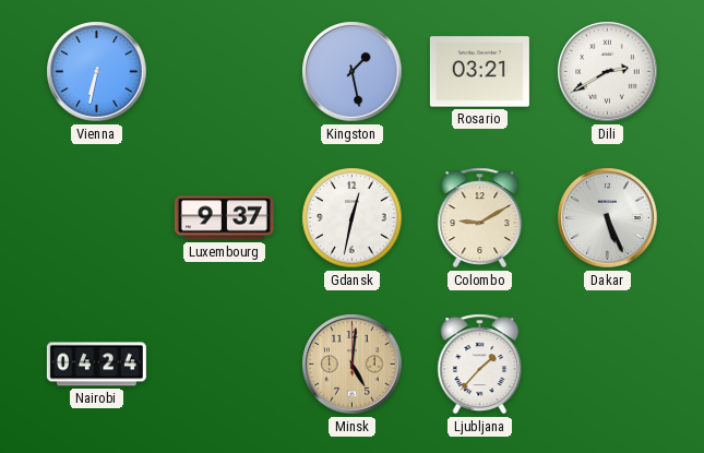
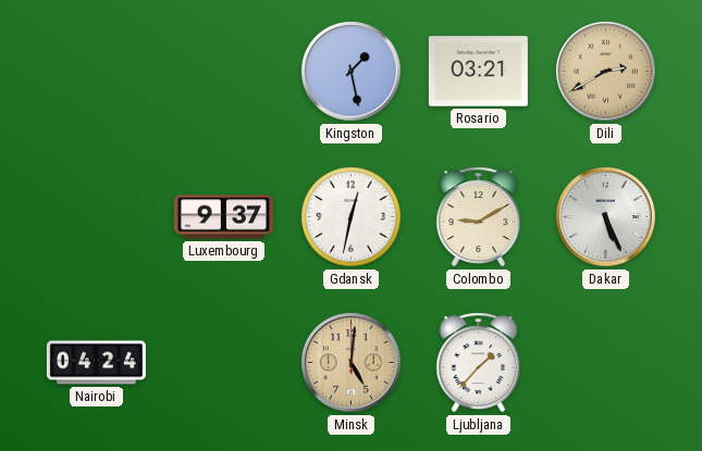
Vienna: 6:32 -> none (97, 72)
Dili dial: white -> champagne (606, 72)
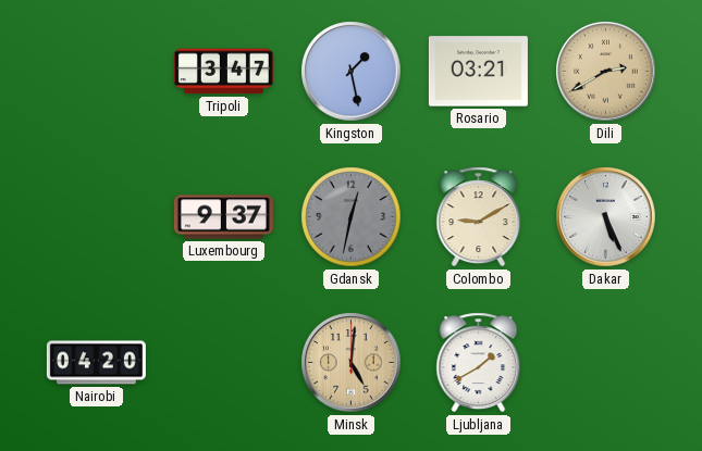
Tripoli: none -> 3:47 (223, 72)
Gdansk dial: white -> grey (352, 217)
Nairobi: 04:24 -> 04:20 (96, 363)
Ljubljana: 1:37 -> 1:40 (479, 363)
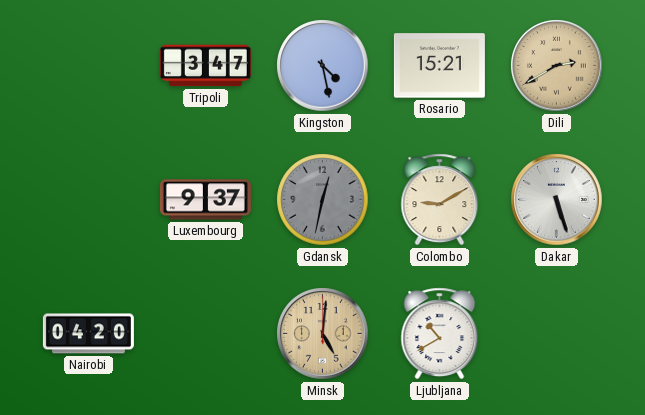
Kingston: 1:28 -> 4:28 (323, 66)
Rosario: 03:21 -> 15:21 (439, 66)
Dakar: 5:26 -> 5:27 (557, 200)
Ljubljana: 1:40 -> 10:40 (440, 334)
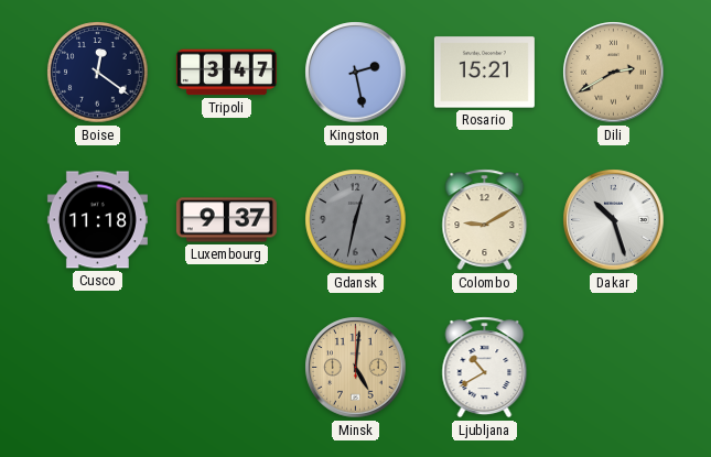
Boise: none -> 12:21 (98, 73)
Kingston: 4:28 -> 2:28 (356, 73)
Cusco: none -> 11:18 (97, 220)
Dakar: 5:27 -> 10:27 (614, 220)
Nairobi: 04:20 -> none (88, 334)
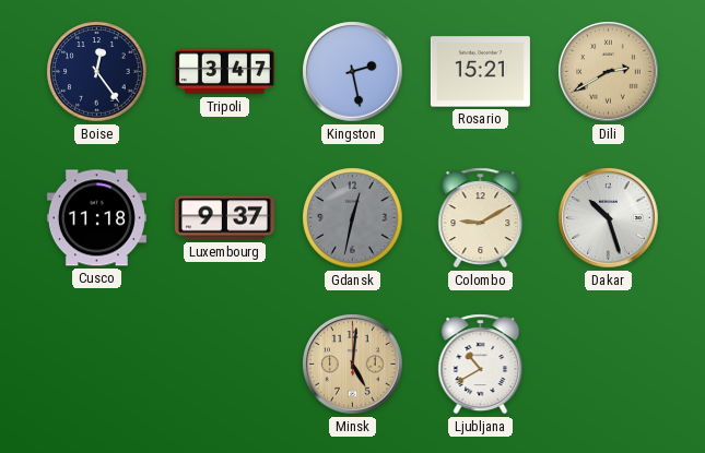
Boise: 12:21 -> 12:24 (97, 72)
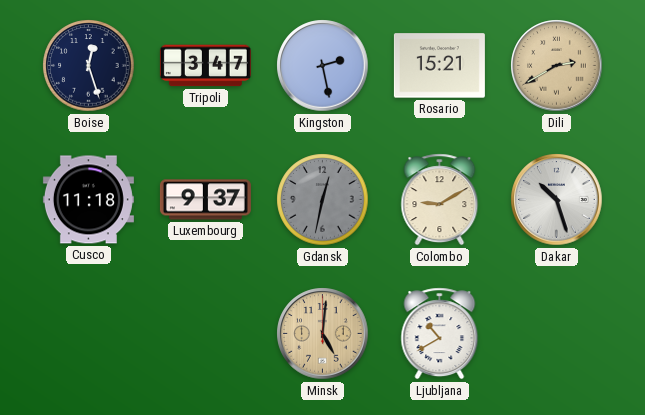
Boise: 12:24 -> 12:27 (89, 66)
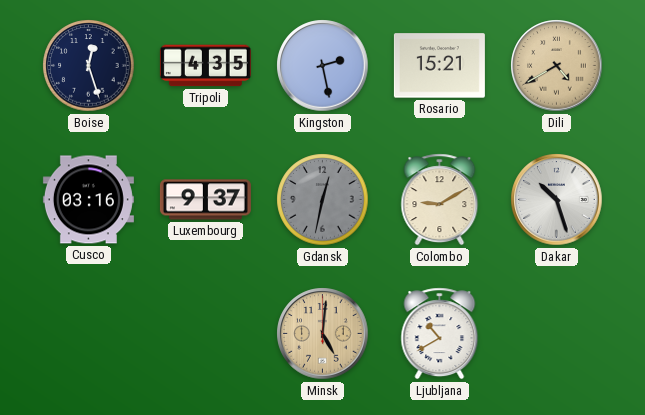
Tripoli: 3:47 -> 4:35 (205, 66)
Dili: 2:40 -> 4:40 (557, 66)
Cusco: 11:18 -> 03:16 (88, 200)
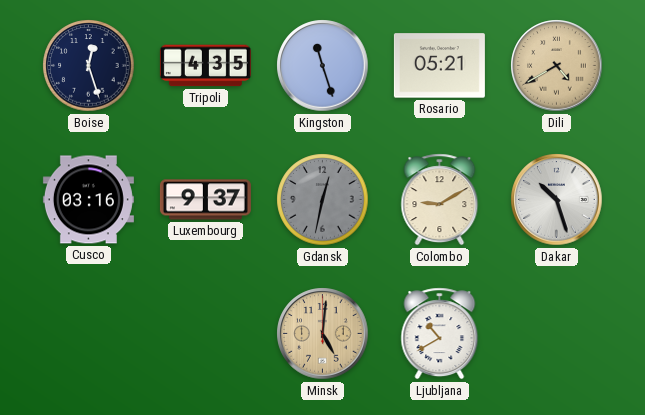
Kingston: 2:28 -> 11:27 (323, 66)
Rosario: 15:21 -> 05:21 (439, 66)
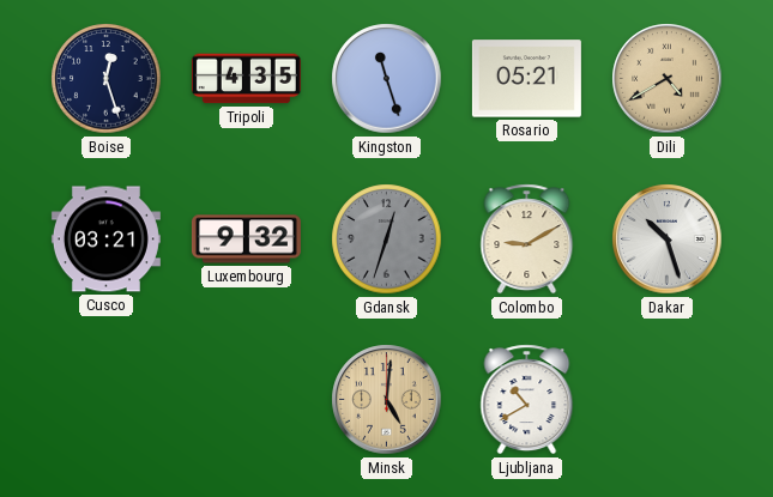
Cusco: 03:16 -> 03:21 (105, 240)
Luxembourg: 9:37 -> 9:32 (246, 240)
Gdansk: 12:32 -> 12:33 (387, 240)
